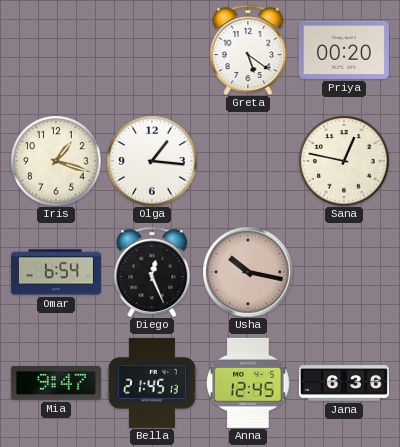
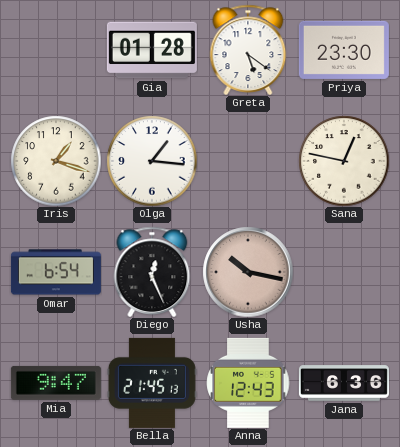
Gia: none -> 01:28 (152, 50)
Priya: 00:20 -> 23:30 (344, 50)
Anna: 12:45 -> 12:43 (248, 383)
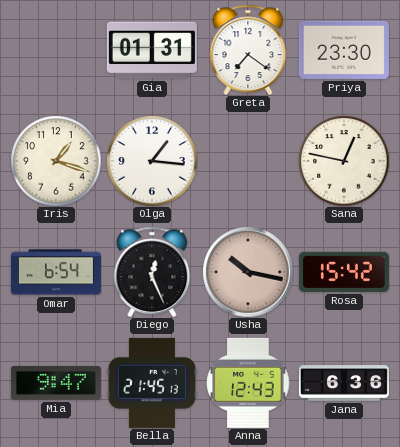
Gia: 01:28 -> 01:31 (152, 50)
Greta: 5:21 -> 7:21 (248, 50)
Rosa: none -> 15:42 (344, 272)
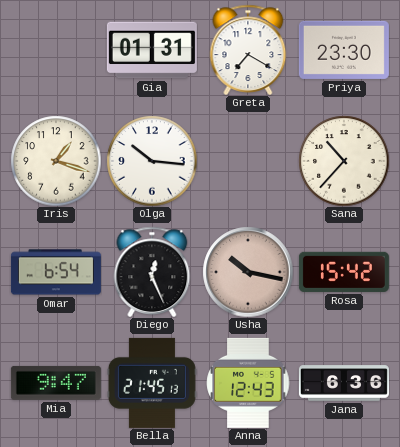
Greta: 7:21 -> 7:20 (248, 50)
Olga: 1:16 -> 10:16 (152, 161)
Sana: 12:47 -> 10:37 (344, 161)
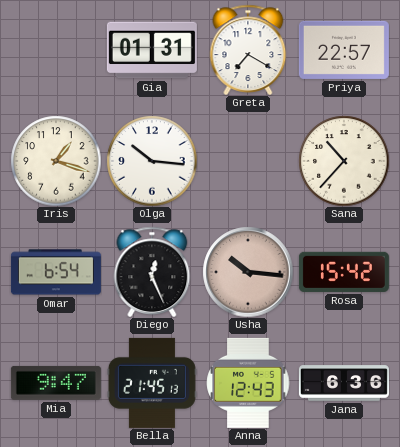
Priya: 23:30 -> 22:57 (344, 50)
Usha: 10:17 -> 10:16 (248, 272)
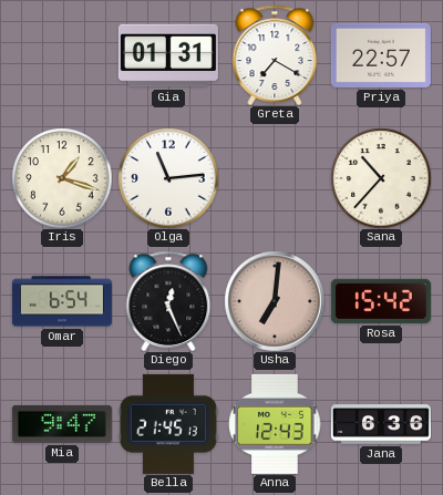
Olga: 10:16 -> 11:14 (168, 178)
Usha: 10:16 -> 7:01 (275, 301)
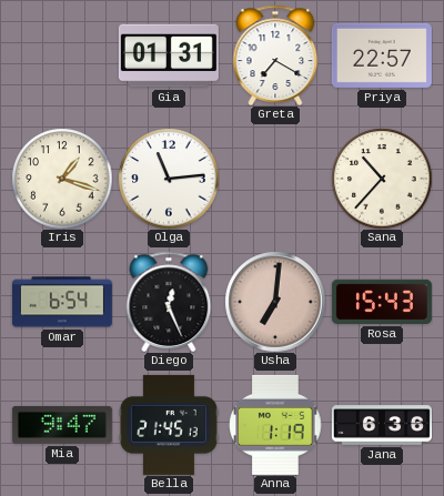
Rosa: 15:42 -> 15:43 (382, 302)
Anna: 12:43 -> 1:19 (275, 425)
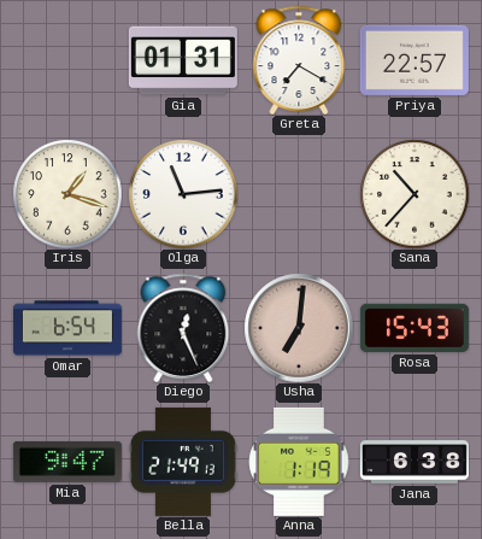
Bella: 21:45 -> 21:49 (183, 462)
Jana: 6:36 -> 6:38 (415, 462)
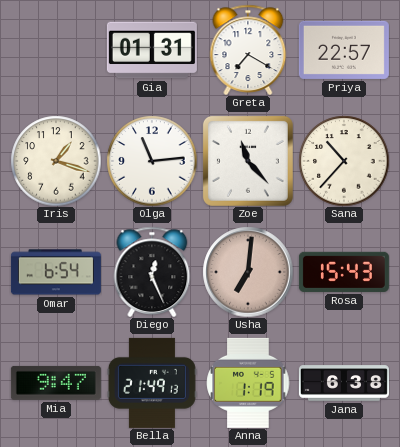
Zoe: none -> 11:23 (248, 161)
